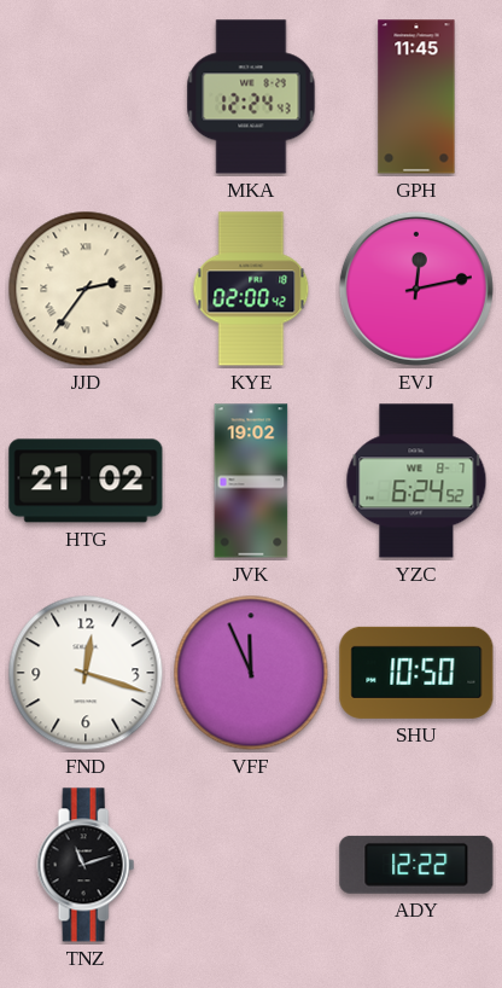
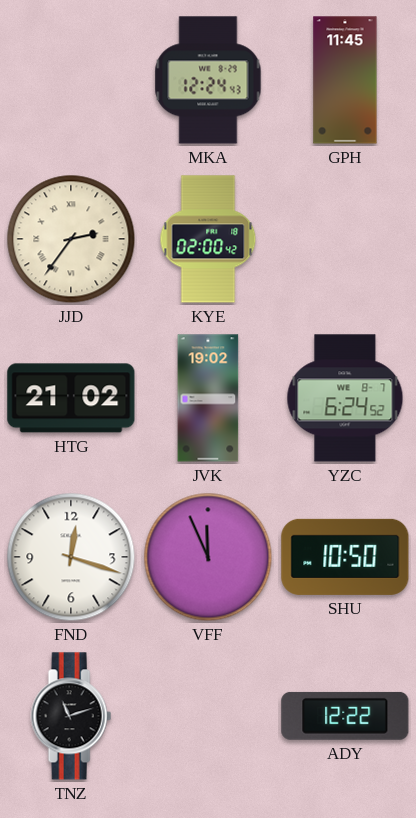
EVJ: 12:13 -> none (416, 289)
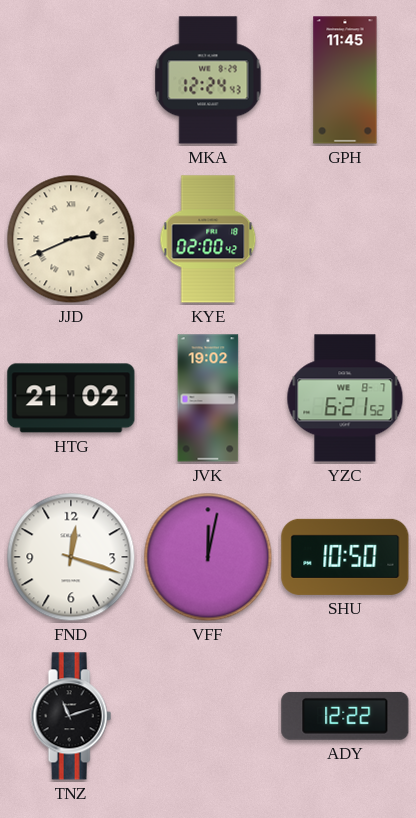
JJD: 2:36 -> 2:41 (71, 239)
YZC: 6:24 -> 6:21 (345, 398)
VFF: 11:56 -> 12:02 (208, 557)
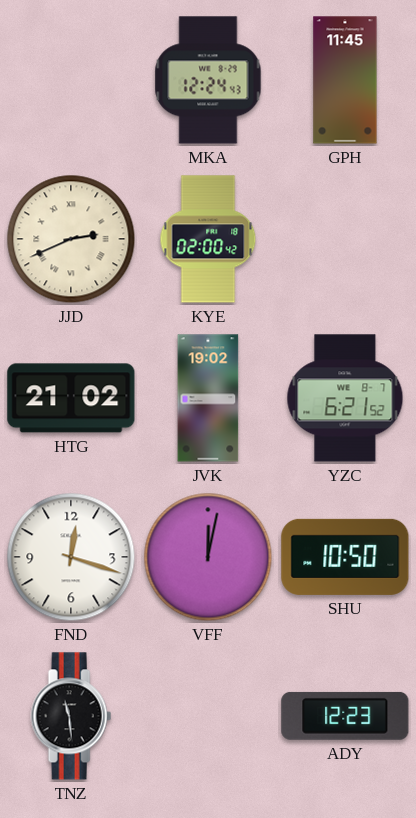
TNZ: 11:12 -> 11:29 (71, 716)
ADY: 12:22 -> 12:23 (345, 716)
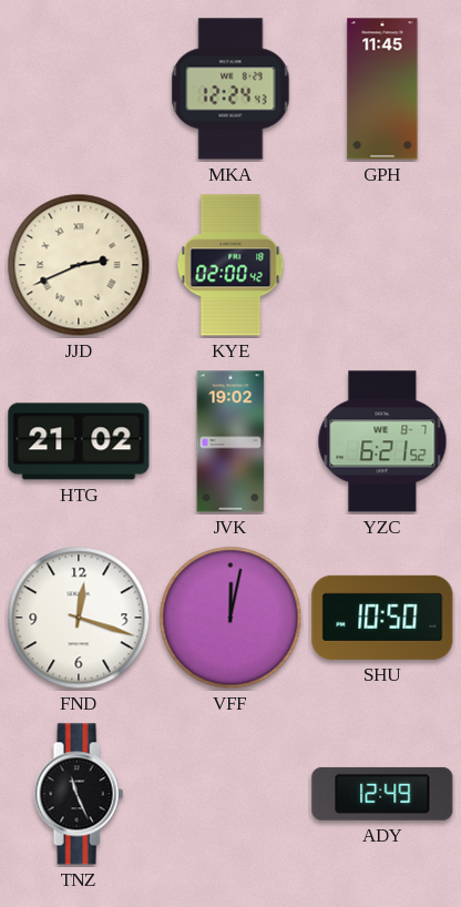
TNZ: 11:29 -> 11:26 (79, 794)
ADY: 12:23 -> 12:49 (382, 794)
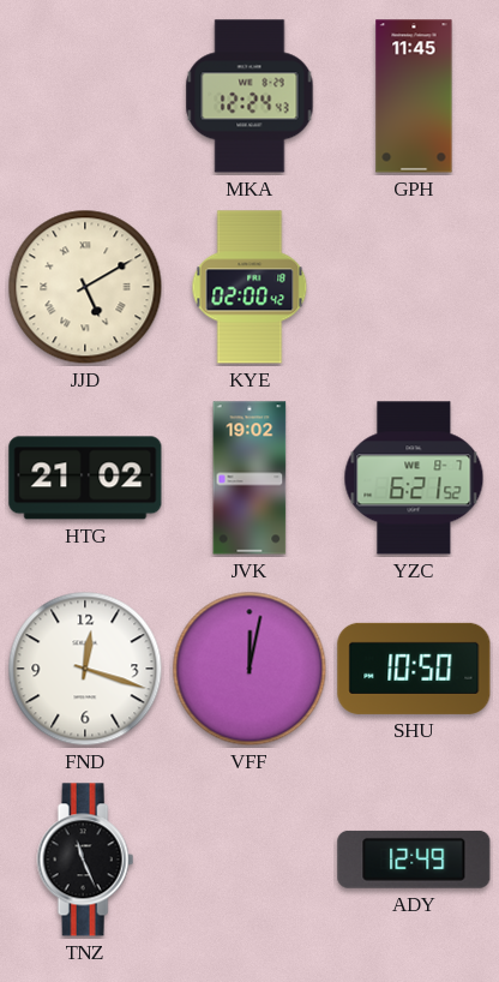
JJD: 2:41 -> 5:10 (85, 287)
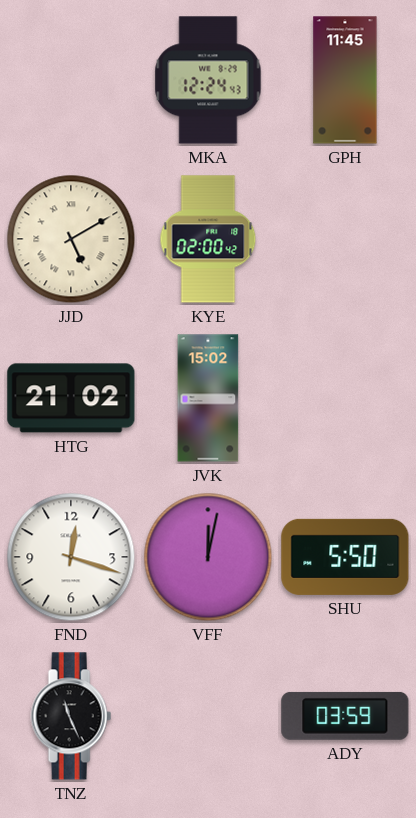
JVK: 19:02 -> 15:02 (208, 398)
YZC: 6:21 -> none (414, 478)
SHU: 10:50 -> 5:50 (345, 557)
ADY: 12:49 -> 03:59 (345, 716)
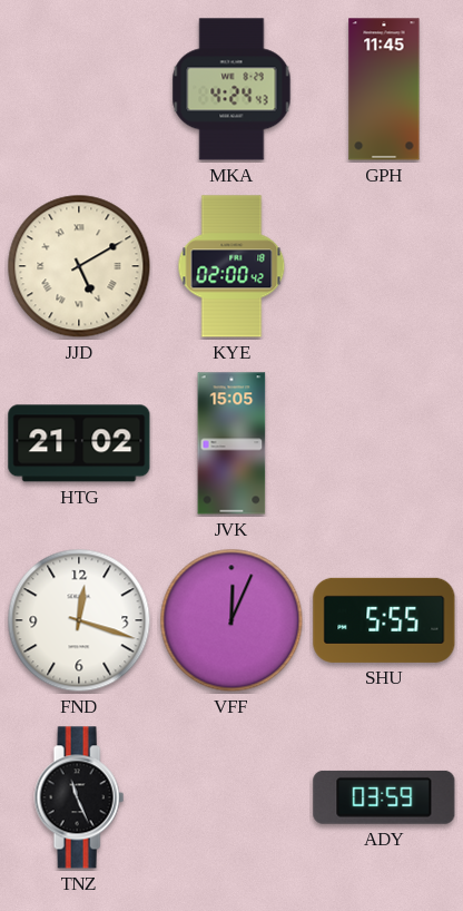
MKA: 12:24 -> 4:24 (231, 89)
JVK: 15:02 -> 15:05 (231, 443)
VFF: 12:02 -> 12:04 (231, 620)
SHU: 5:50 -> 5:55 (384, 620)
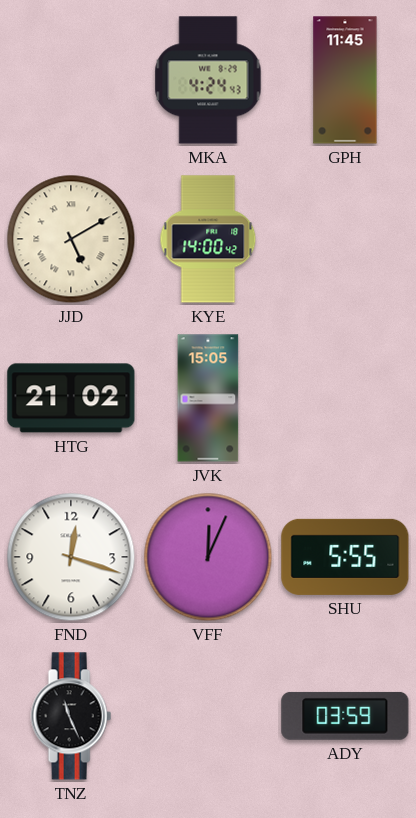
KYE: 02:00 -> 14:00 (208, 239)
